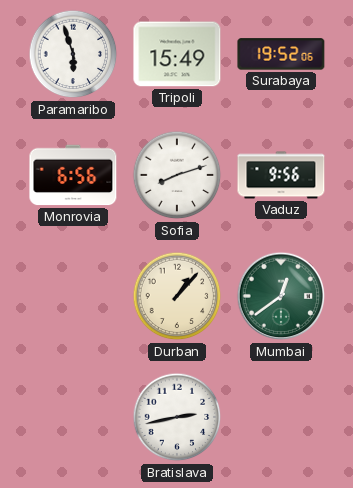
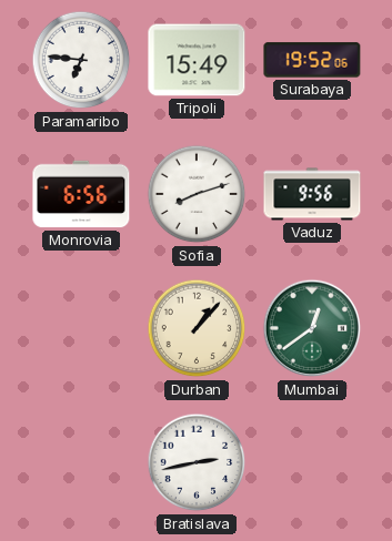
Paramaribo: 5:57 -> 6:46 (81, 60)
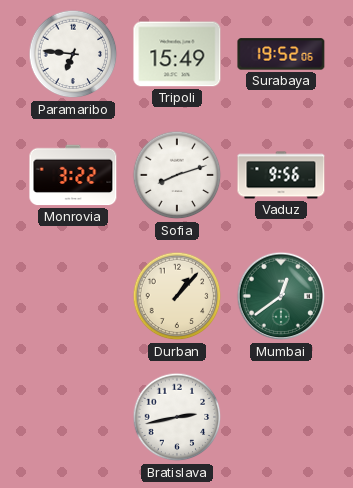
Monrovia: 6:56 -> 3:22 (73, 175)
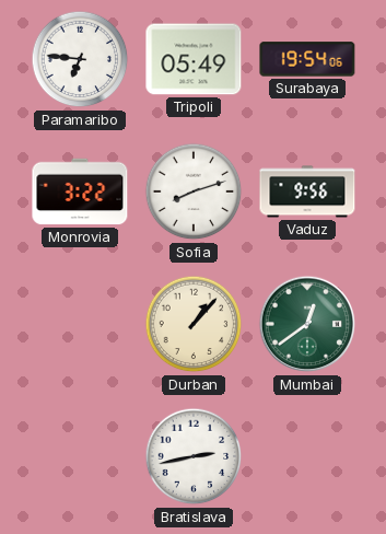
Tripoli: 15:49 -> 05:49 (194, 59)
Surabaya: 19:52 -> 19:54 (307, 59)
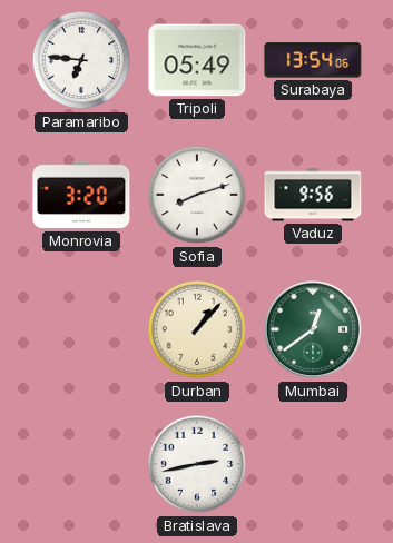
Surabaya: 19:54 -> 13:54 (313, 60)
Monrovia: 3:22 -> 3:20 (81, 195)
